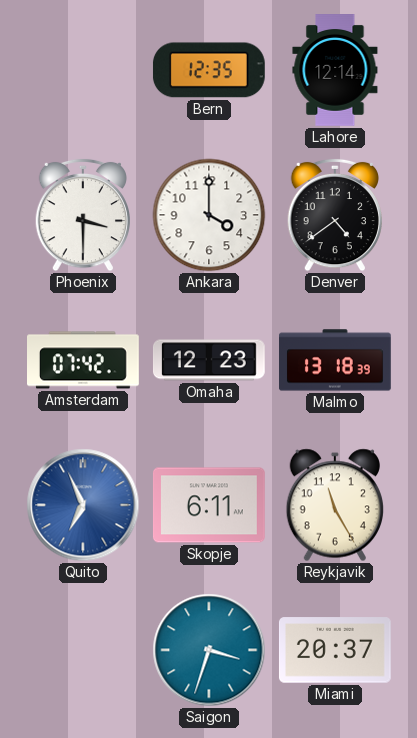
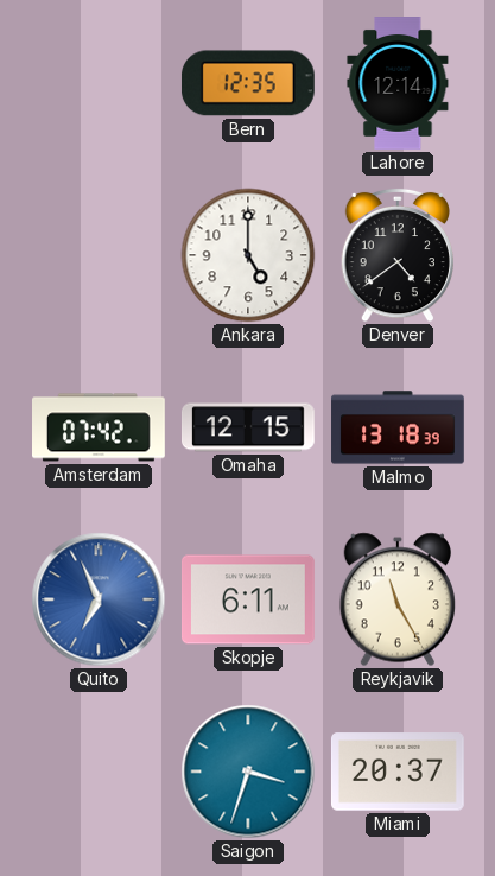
Phoenix: 3:30 -> none (82, 215)
Ankara: 4:00 -> 5:00 (248, 255)
Omaha: 12:23 -> 12:15 (248, 427)
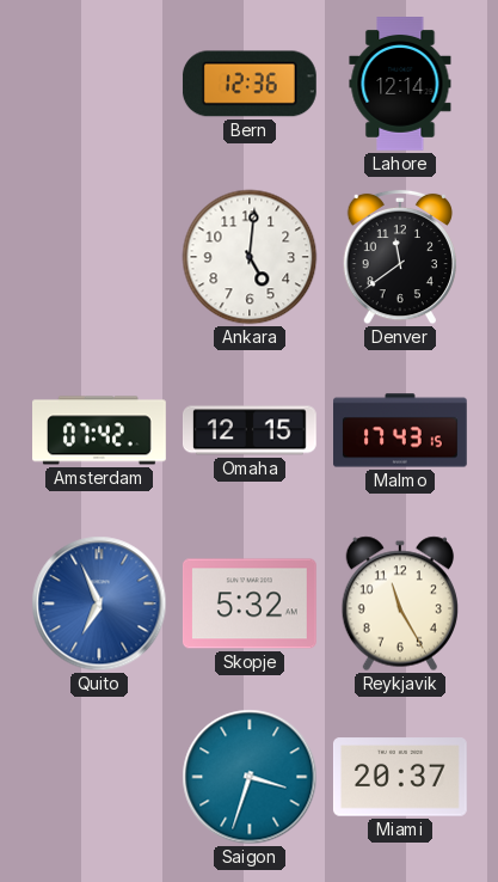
Bern: 12:35 -> 12:36 (250, 84)
Ankara: 5:00 -> 5:01 (250, 257)
Denver: 4:39 -> 11:39 (399, 257)
Malmo: 13:18 -> 17:43 (401, 430)
Skopje: 6:11 -> 5:32 (250, 604)
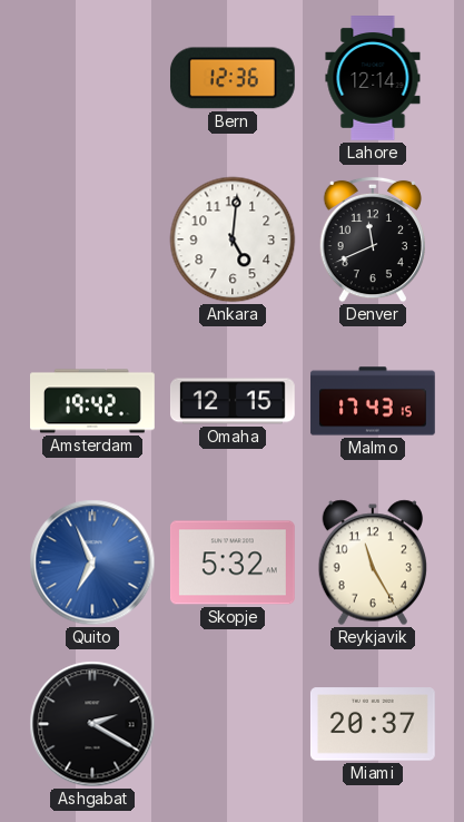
Denver: 11:39 -> 11:41 (372, 239)
Amsterdam: 07:42 -> 19:42 (93, 401)
Ashgabat: none -> 2:20 (92, 724)
Saigon: 3:33 -> none (250, 777)
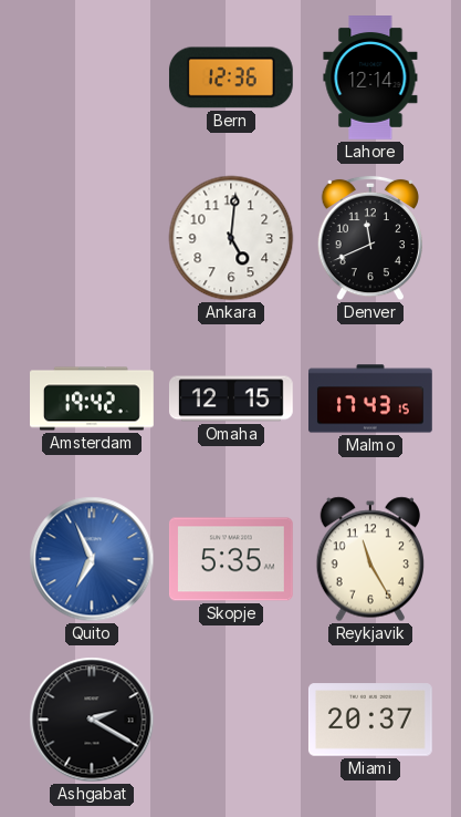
Skopje: 5:32 -> 5:35 (231, 559)
